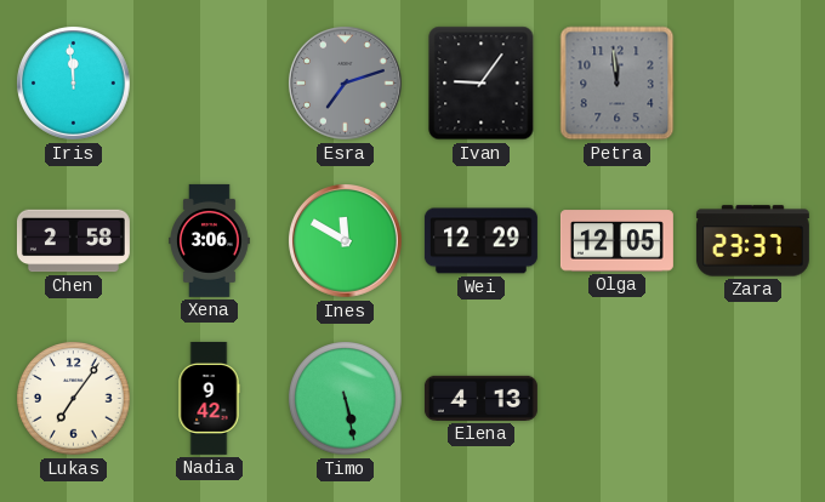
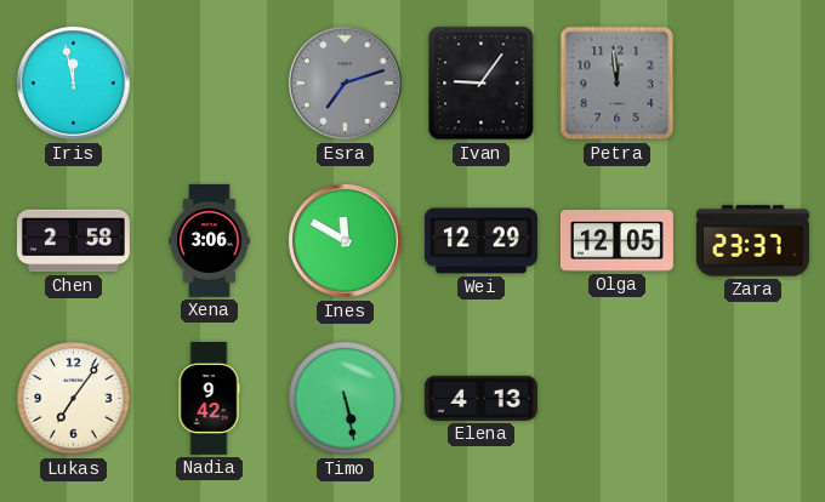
Iris: 11:59 -> 11:58 (74, 84)
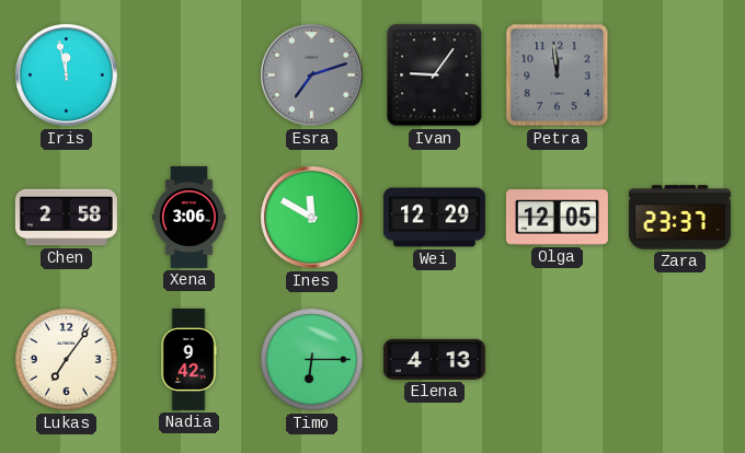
Timo: 5:28 -> 6:15 (312, 360)
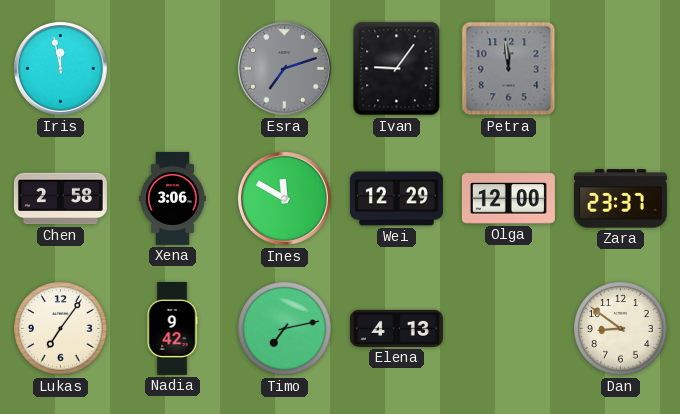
Olga: 12:05 -> 12:00 (508, 199)
Timo: 6:15 -> 7:13 (285, 329)
Dan: none -> 8:51 (621, 329)
